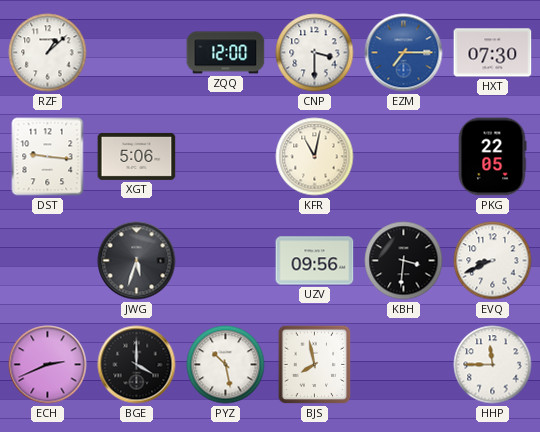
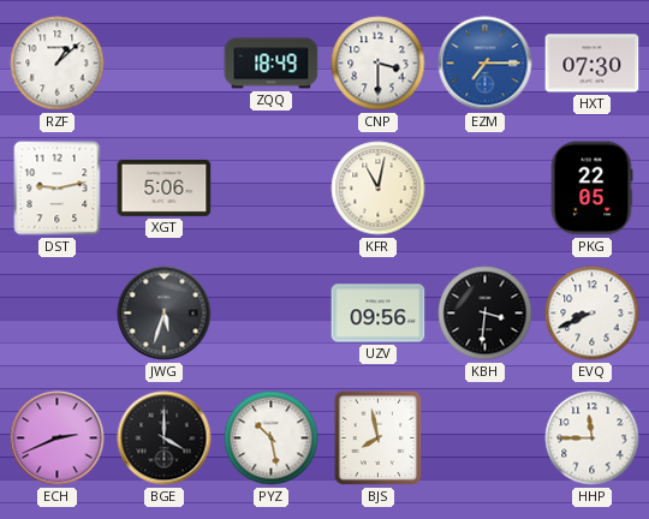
ZQQ: 12:00 -> 18:49 (272, 64)
DST: 9:16 -> 9:13 (58, 189)
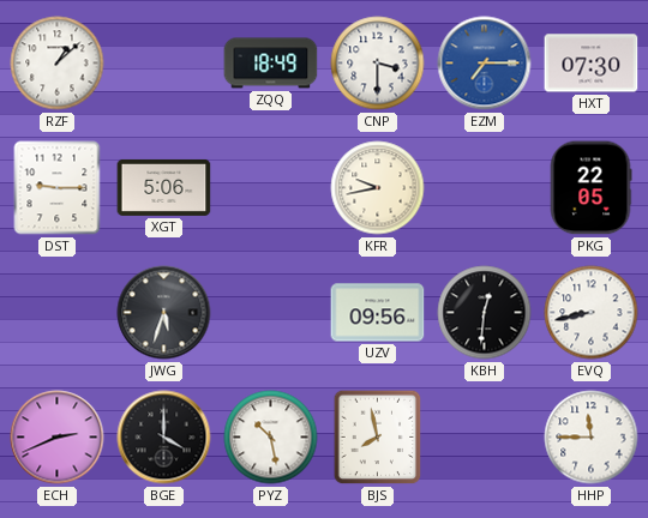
DST: 9:13 -> 9:15 (58, 188)
KFR: 11:02 -> 9:43 (378, 188)
KBH: 3:31 -> 12:31 (485, 313)
EVQ: 8:41 -> 8:43 (592, 313)
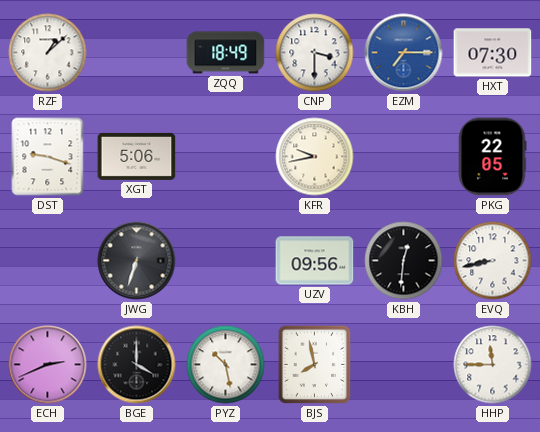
DST: 9:15 -> 9:18 (48, 157)
JWG: 5:33 -> 6:33 (137, 261)
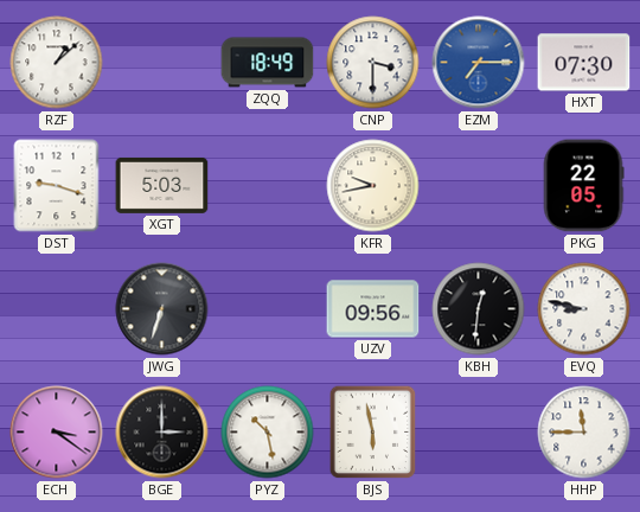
XGT: 5:06 -> 5:03 (162, 185)
EVQ: 8:43 -> 8:47 (584, 309)
ECH: 2:41 -> 3:21 (57, 433)
BGE: 4:00 -> 3:00 (162, 433)
BJS: 7:58 -> 5:58 (373, 433)
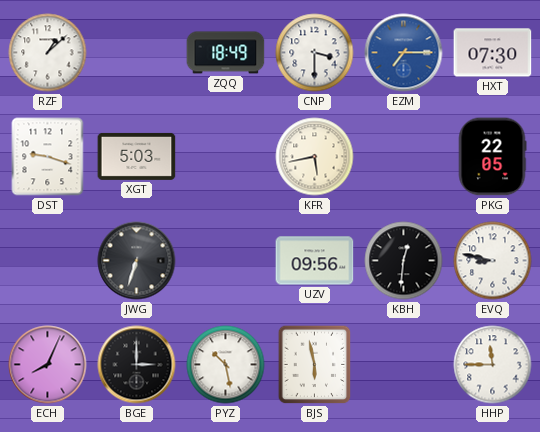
KFR: 9:43 -> 5:43 (315, 157)
ECH: 3:21 -> 8:04 (48, 365)
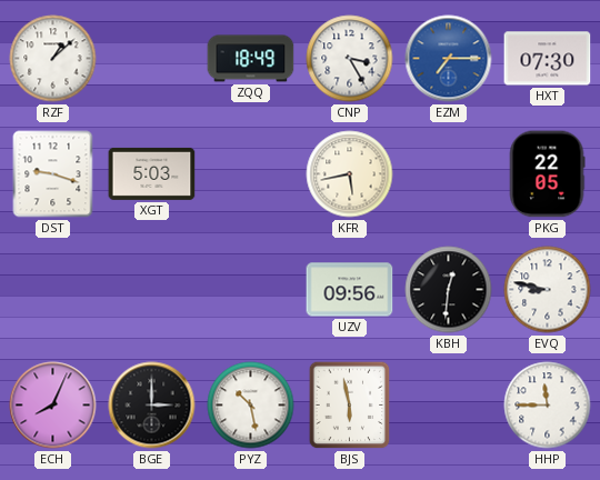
CNP: 3:30 -> 3:25 (350, 59)
JWG: 6:33 -> none (137, 261)
